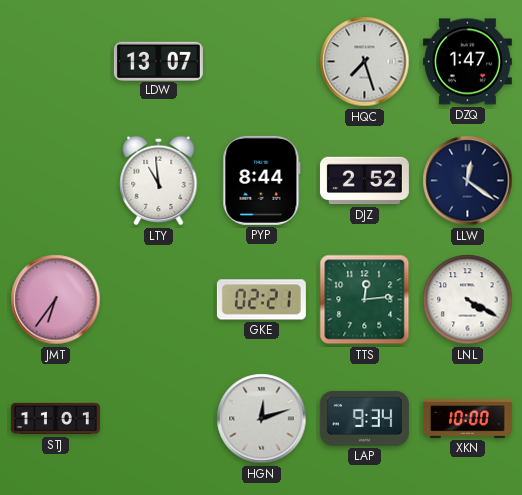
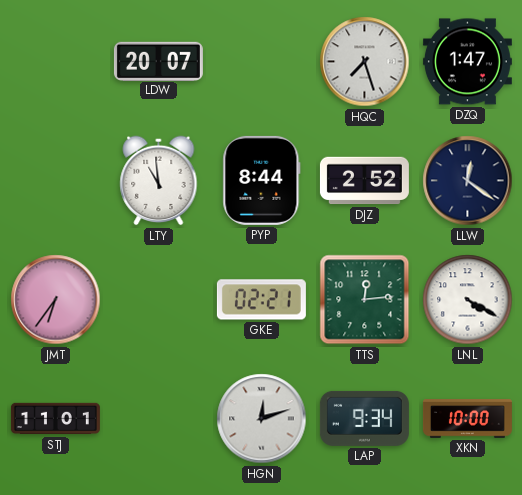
LDW: 13:07 -> 20:07 (158, 61)
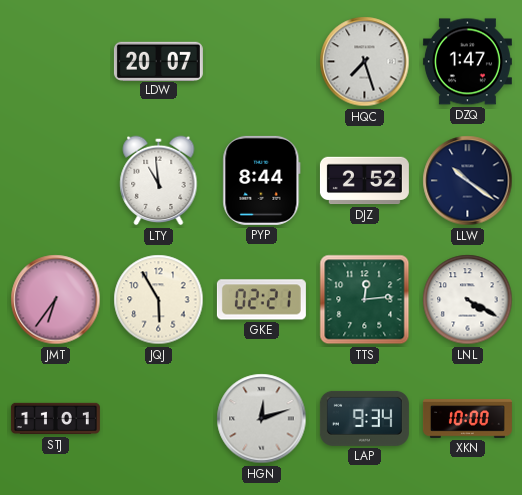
LLW: 12:21 -> 10:21 (468, 181)
JQJ: none -> 5:55 (159, 300)
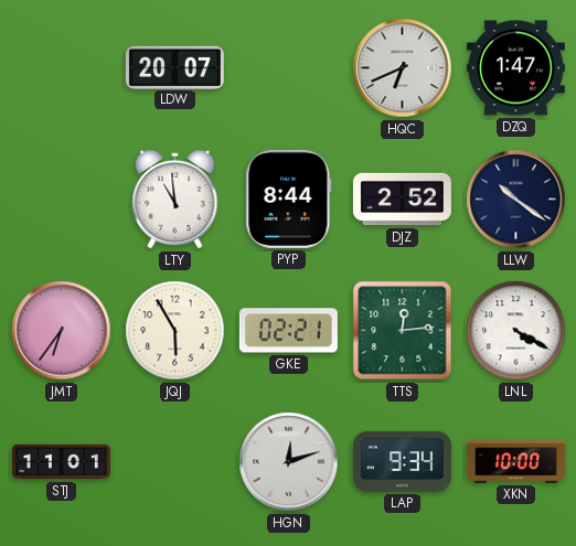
HQC: 7:27 -> 6:41 (403, 68)
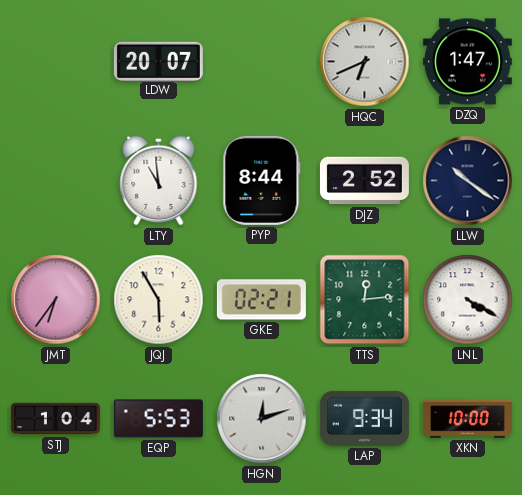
STJ: 11:01 -> 1:04 (55, 419)
EQP: none -> 5:53 (158, 419)
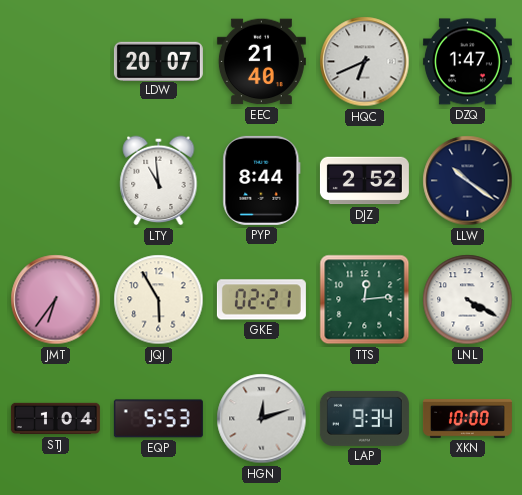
EEC: none -> 21:40 (261, 62)
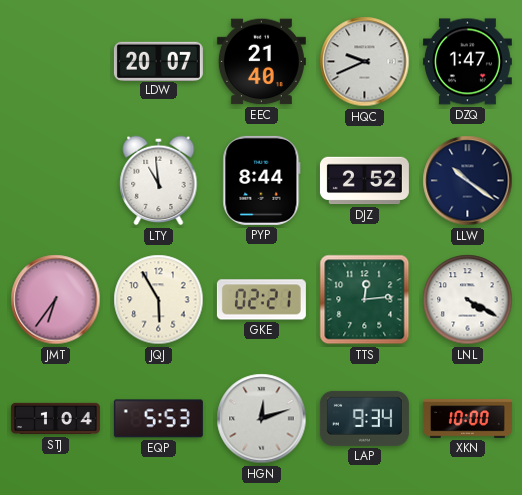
HQC: 6:41 -> 9:41 (365, 62)
